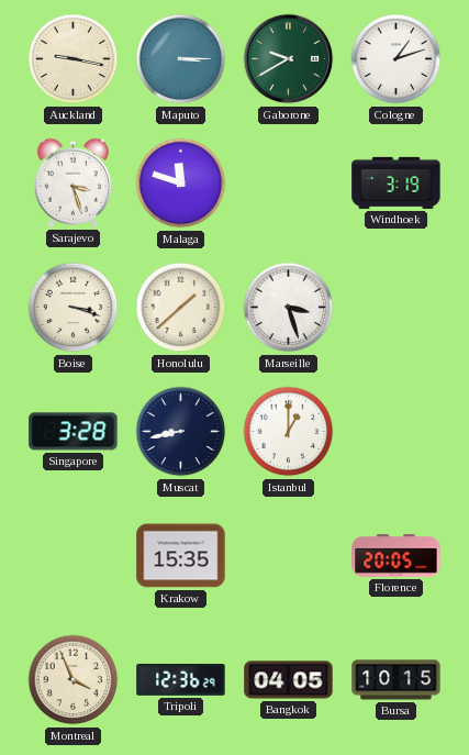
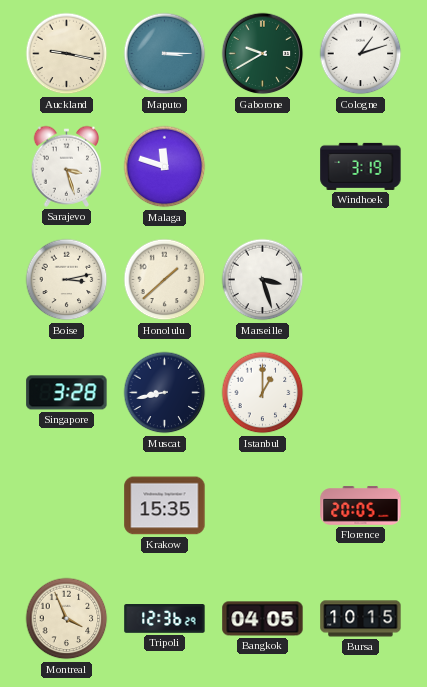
Boise: 3:18 -> 3:13 (67, 280)
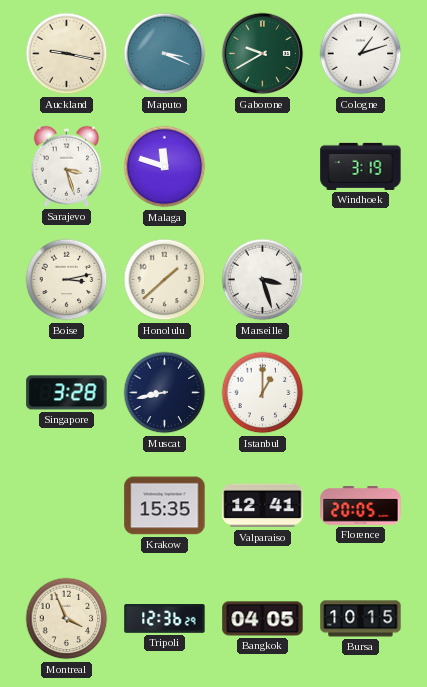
Maputo: 3:15 -> 3:19 (165, 54)
Valparaiso: none -> 12:41 (263, 506)
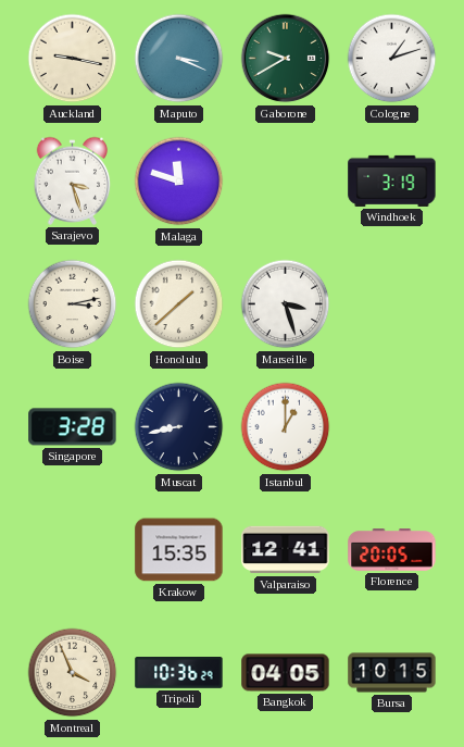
Tripoli: 12:36 -> 10:36 (179, 673)
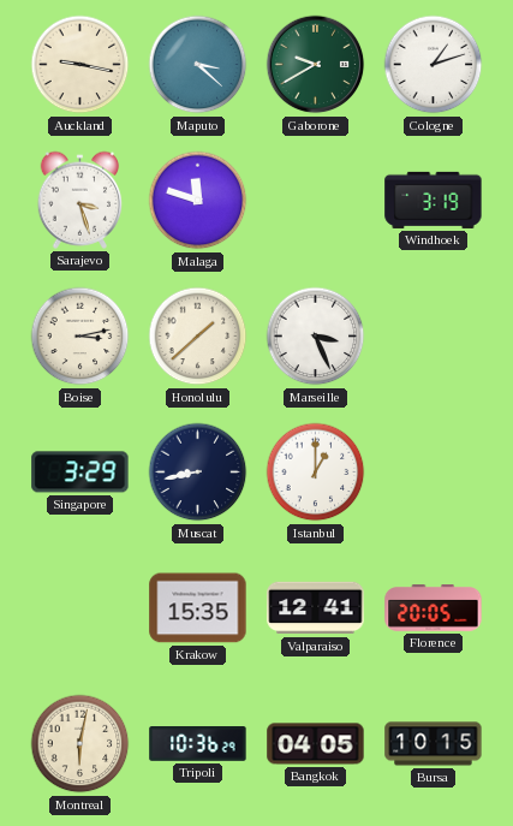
Maputo: 3:19 -> 3:22 (198, 65)
Marseille: 3:27 -> 3:26 (316, 337)
Singapore: 3:28 -> 3:29 (80, 473)
Montreal: 3:56 -> 6:02 (80, 744)
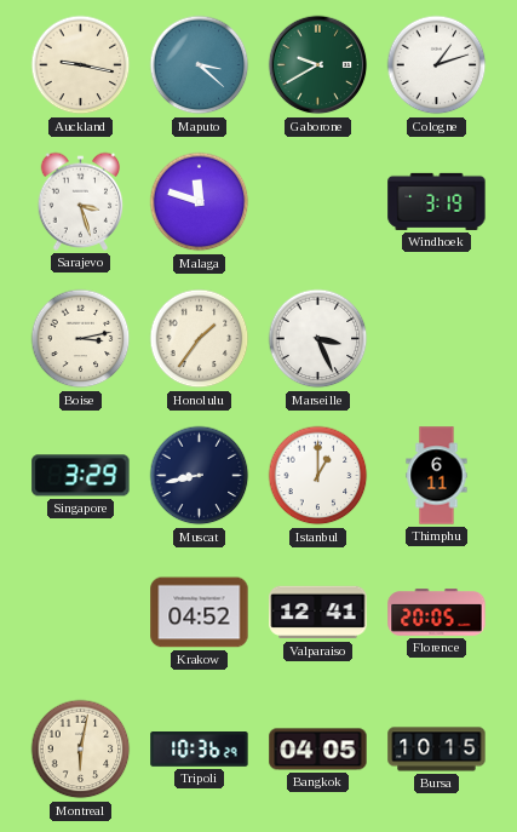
Honolulu: 1:38 -> 1:36 (200, 339)
Thimphu: none -> 6:11 (437, 476)
Krakow: 15:35 -> 04:52 (200, 613)
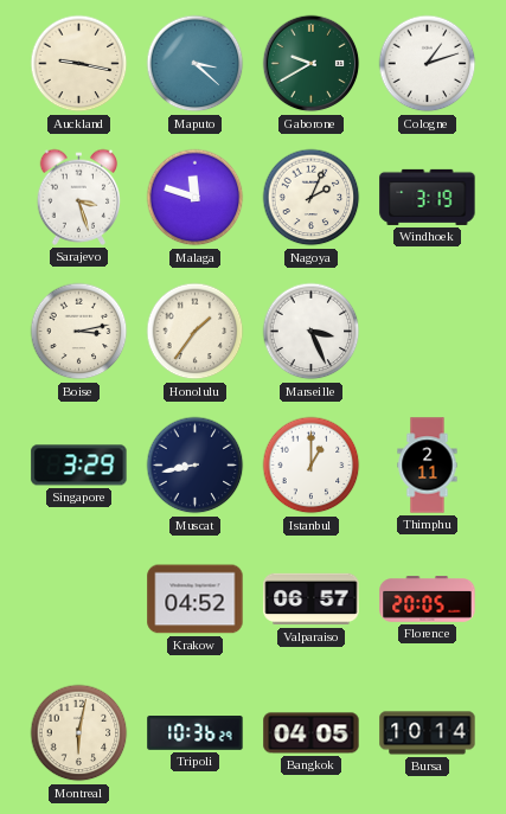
Nagoya: none -> 2:04 (312, 198)
Thimphu: 6:11 -> 2:11 (428, 466)
Valparaiso: 12:41 -> 06:57 (312, 600)
Bursa: 10:15 -> 10:14 (428, 733)
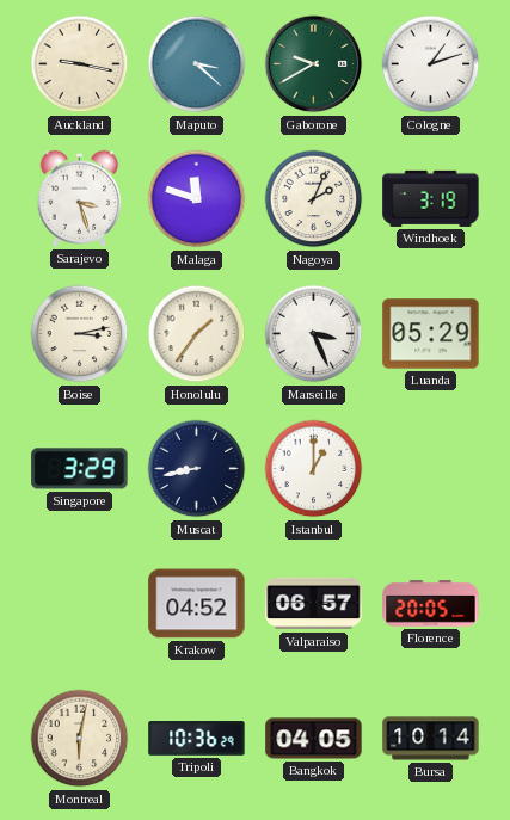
Luanda: none -> 05:29 (431, 334)
Thimphu: 2:11 -> none (428, 466)
